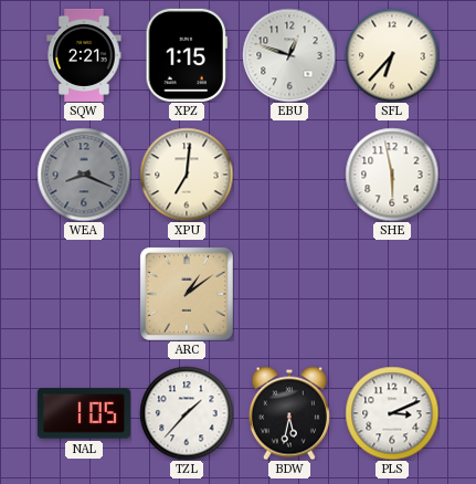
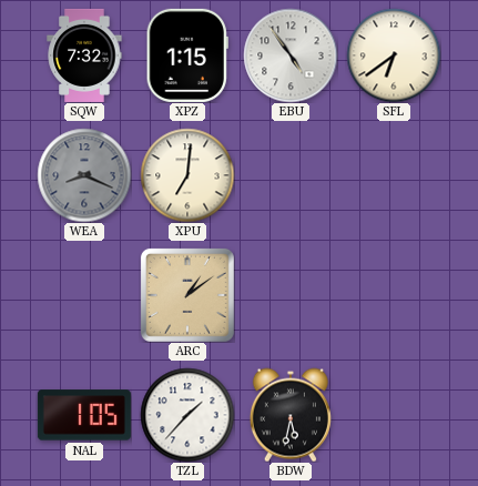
SQW: 2:21 -> 7:32 (84, 55)
EBU: 12:48 -> 4:54 (291, 55)
SFL: 6:37 -> 6:39 (394, 55)
SHE: 5:58 -> none (392, 175)
PLS: 3:11 -> none (392, 413)
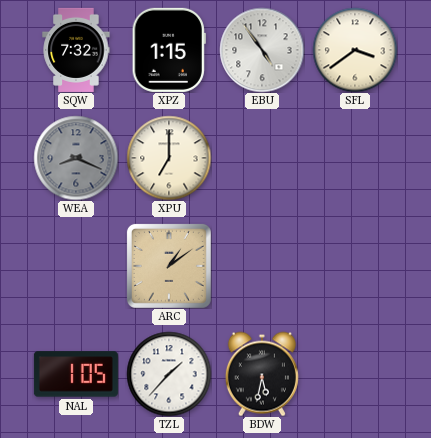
SFL: 6:39 -> 3:39 (355, 50)
XPU: 7:01 -> 7:00 (169, 158)
